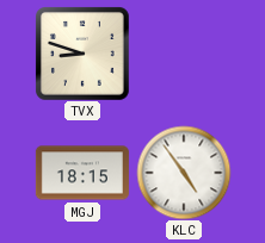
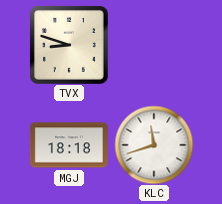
MGJ: 18:15 -> 18:18 (69, 145)
KLC: 4:54 -> 11:42 (154, 145)
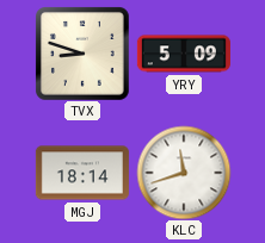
YRY: none -> 5:09 (184, 54)
MGJ: 18:18 -> 18:14 (82, 173)
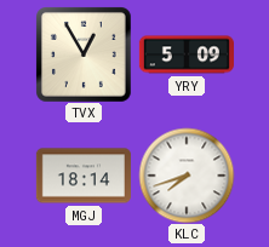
TVX: 8:48 -> 12:55 (84, 54)
KLC: 11:42 -> 7:42 (187, 176)
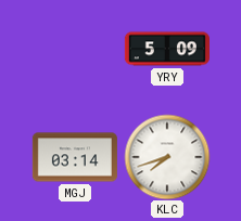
TVX: 12:55 -> none (84, 54)
MGJ: 18:14 -> 03:14 (75, 157)
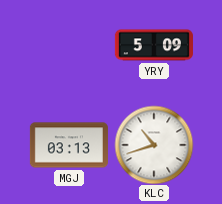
MGJ: 03:14 -> 03:13 (69, 145)
KLC: 7:42 -> 10:42 (154, 145)
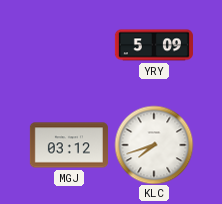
MGJ: 03:13 -> 03:12 (69, 145)
KLC: 10:42 -> 7:42 (154, 145)
